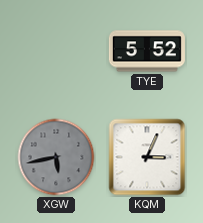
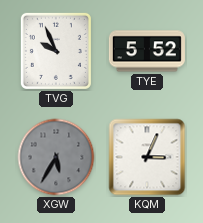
TVG: none -> 9:56 (56, 51)
XGW: 5:43 -> 5:35 (56, 157)
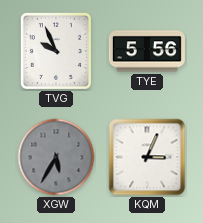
TYE: 5:52 -> 5:56 (147, 51)
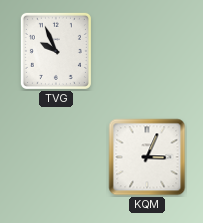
TYE: 5:56 -> none (147, 51)
XGW: 5:35 -> none (56, 157)
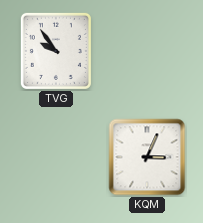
TVG: 9:56 -> 9:54 (56, 51)
